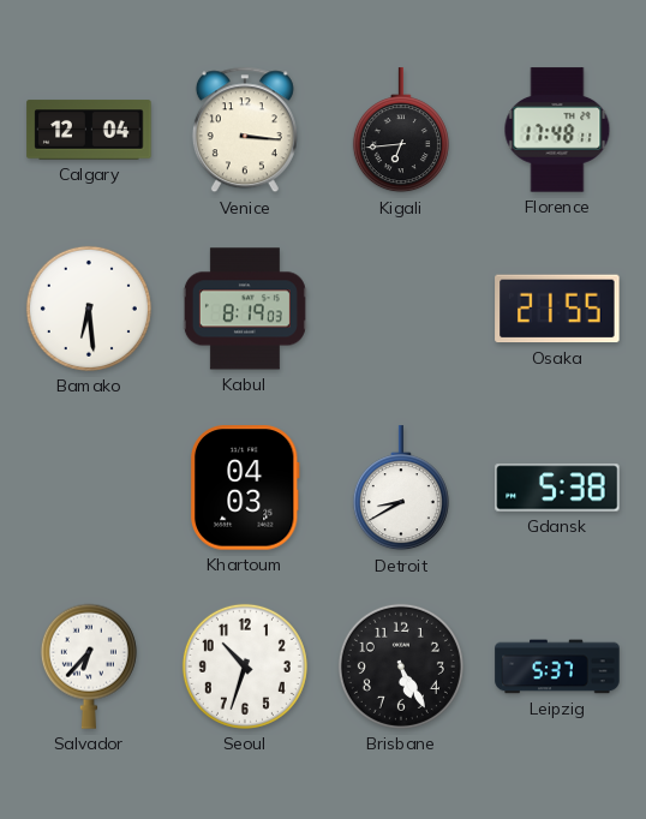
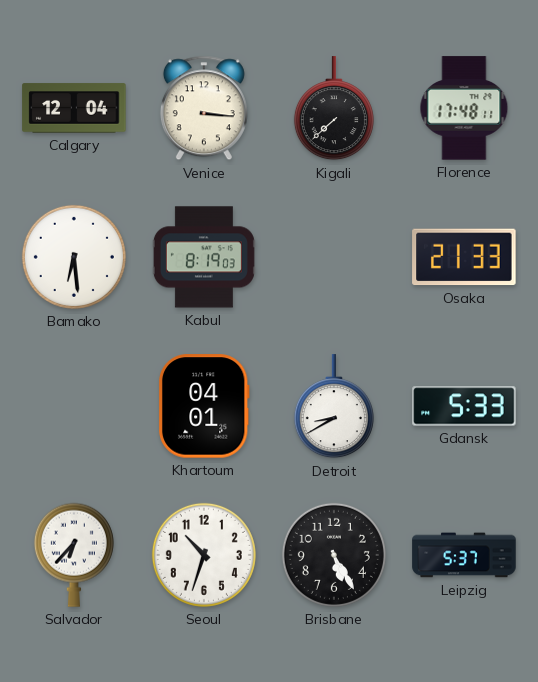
Kigali: 6:44 -> 7:38 (334, 109)
Osaka: 21:55 -> 21:33 (464, 257)
Khartoum: 04:03 -> 04:01 (204, 406)
Gdansk: 5:38 -> 5:33 (464, 406)
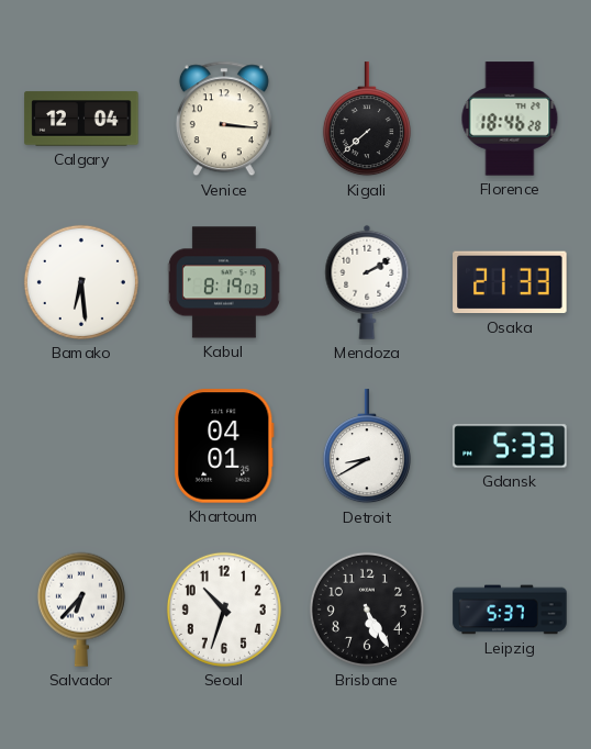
Florence: 17:48 -> 18:46 (510, 119)
Mendoza: none -> 2:10 (367, 282)
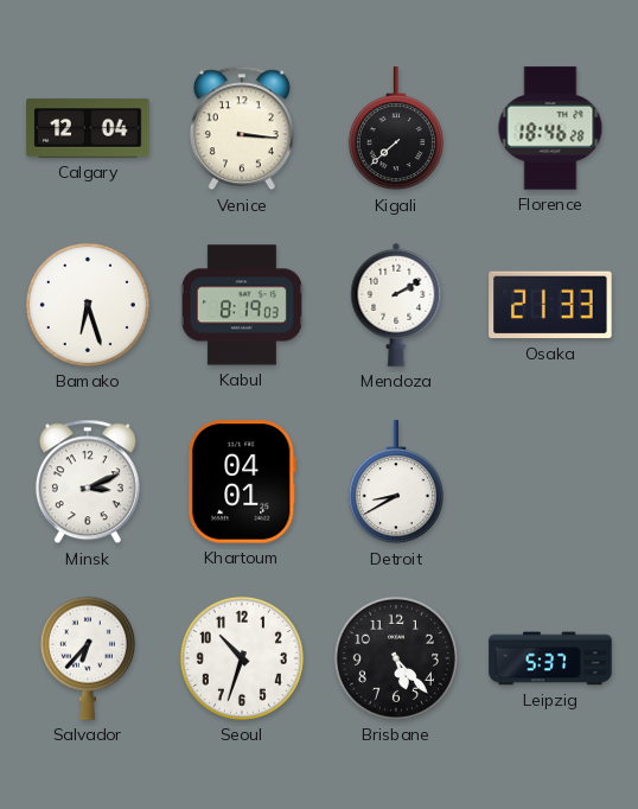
Bamako: 6:29 -> 6:27 (88, 305)
Minsk: none -> 3:11 (88, 482)
Gdansk: 5:33 -> none (510, 446)
Brisbane: 5:25 -> 5:23 (396, 658)
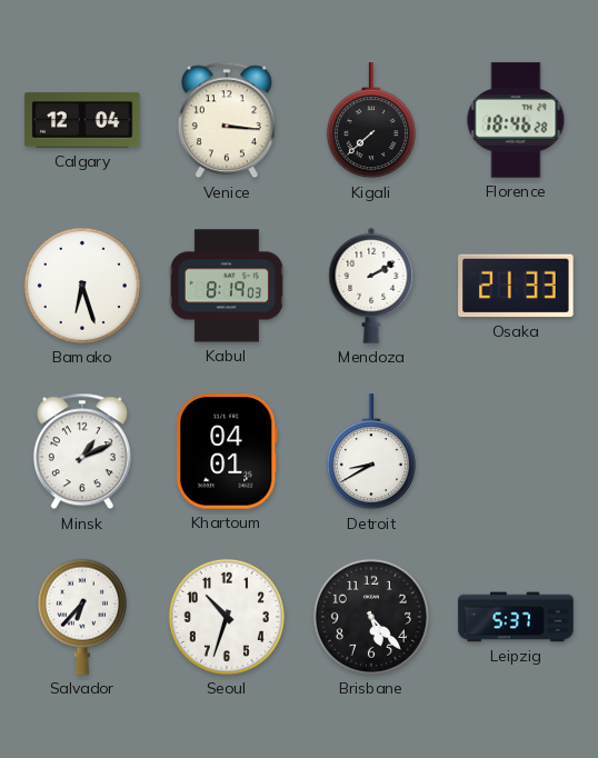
Minsk: 3:11 -> 1:11 (82, 451)
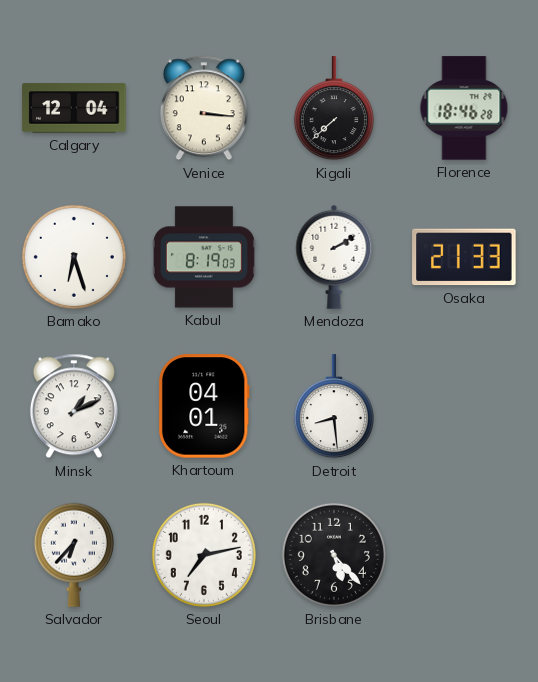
Detroit: 8:40 -> 8:29 (334, 407)
Seoul: 10:33 -> 7:13 (204, 555)
Leipzig: 5:37 -> none (516, 617)
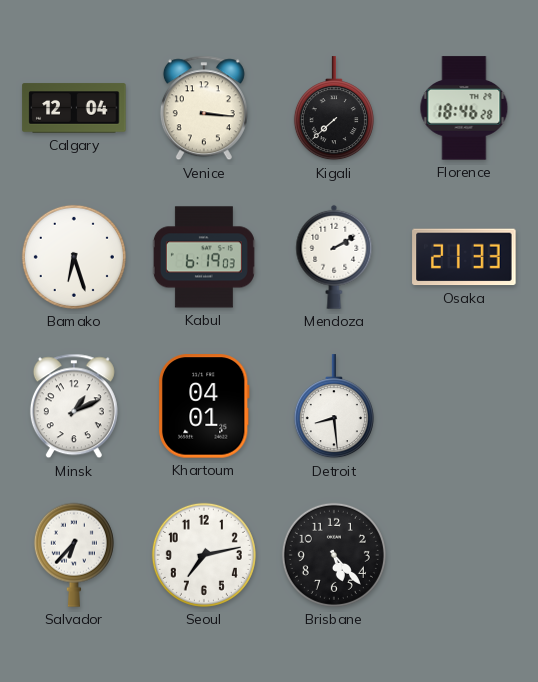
Kabul: 8:19 -> 6:19 (204, 257)
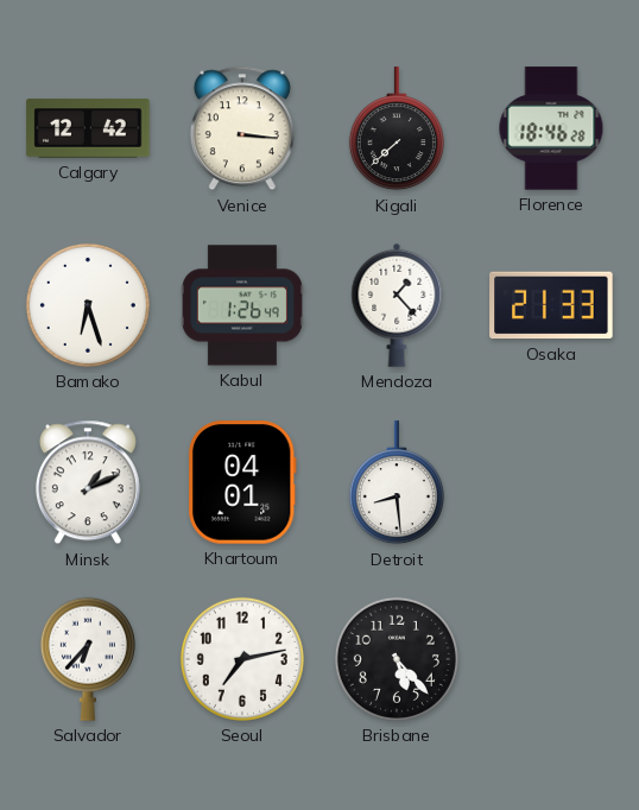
Calgary: 12:04 -> 12:42 (88, 128)
Kabul: 6:19 -> 1:26 (242, 305)
Mendoza: 2:10 -> 1:23 (397, 305)
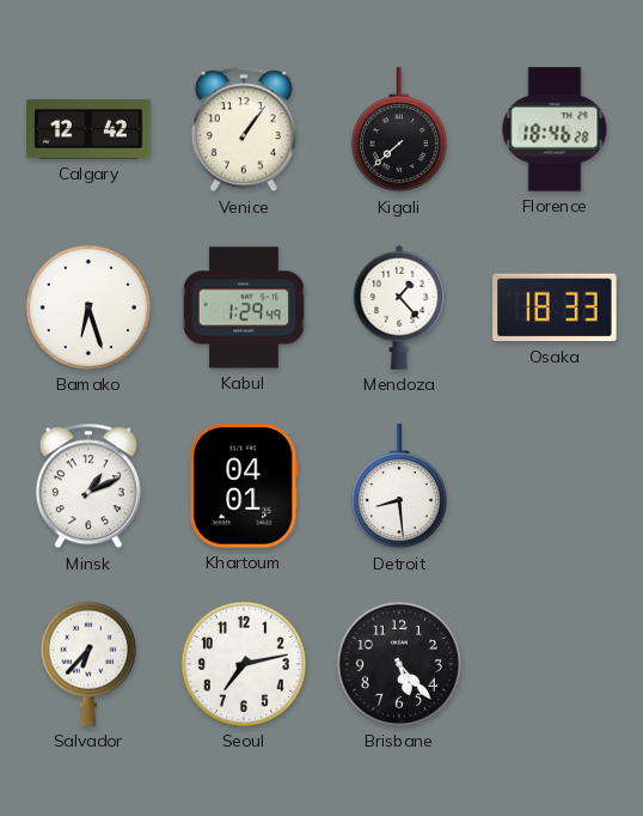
Venice: 3:16 -> 1:06 (244, 129)
Kabul: 1:26 -> 1:29 (244, 307)
Osaka: 21:33 -> 18:33 (555, 307)
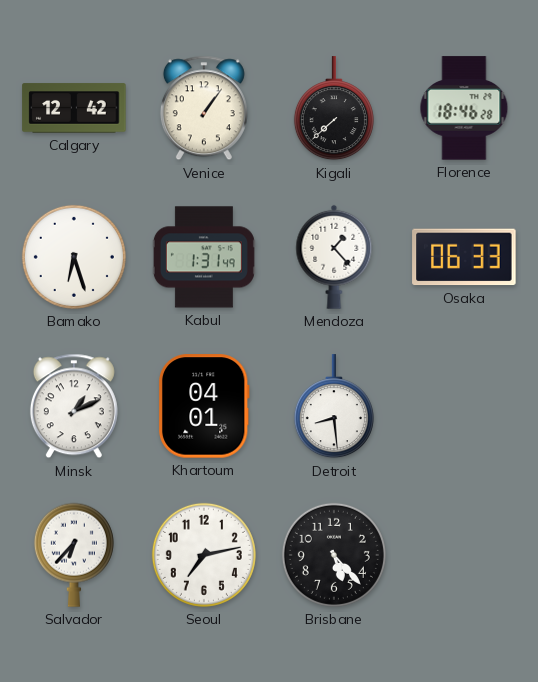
Kabul: 1:29 -> 1:31 (204, 257)
Osaka: 18:33 -> 06:33 (464, 257)
